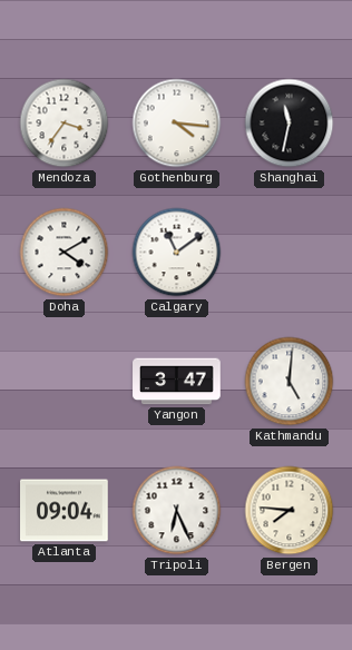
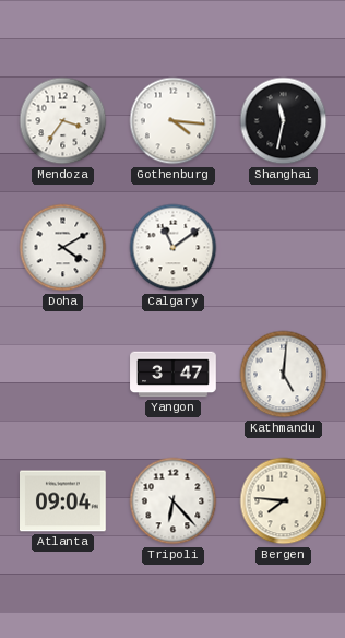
Tripoli: 6:26 -> 6:23 (174, 501)
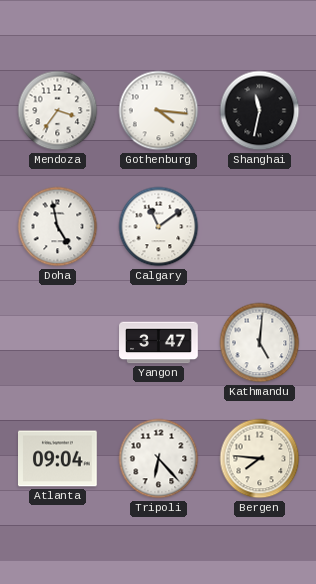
Doha: 4:10 -> 4:58 (58, 227)
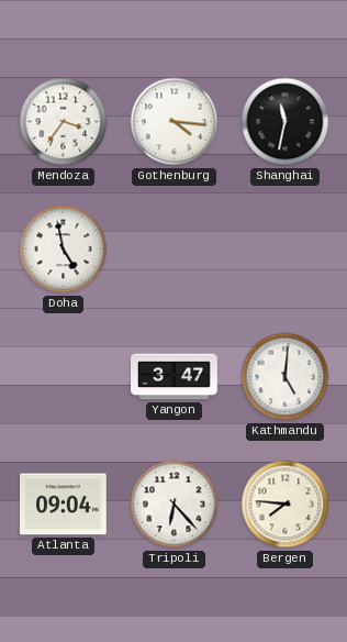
Calgary: 11:09 -> none (159, 227)
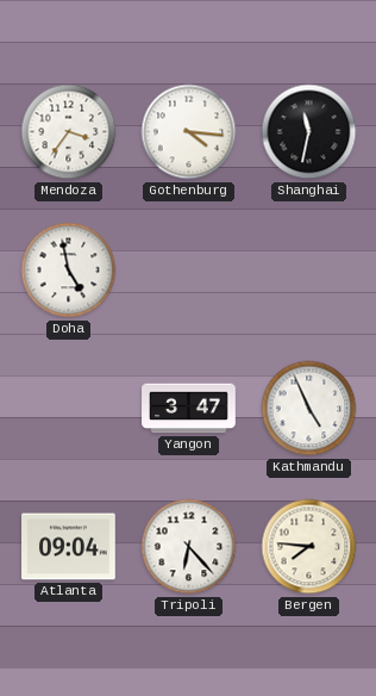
Kathmandu: 5:01 -> 4:56 (309, 409)
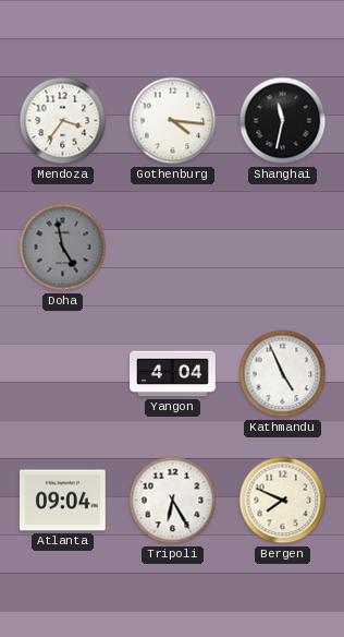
Doha dial: white -> grey (63, 248)
Yangon: 3:47 -> 4:04 (173, 374)
Tripoli: 6:23 -> 6:25 (173, 501)
Bergen: 7:46 -> 7:49 (283, 501)
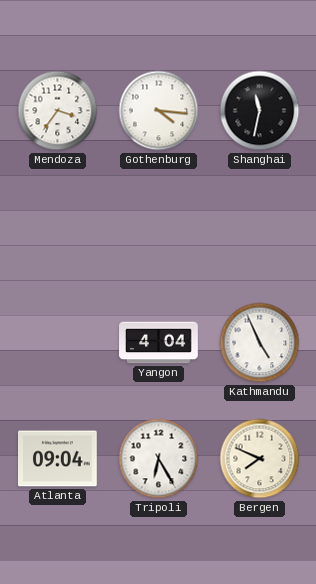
Doha: 4:58 -> none (63, 248)
